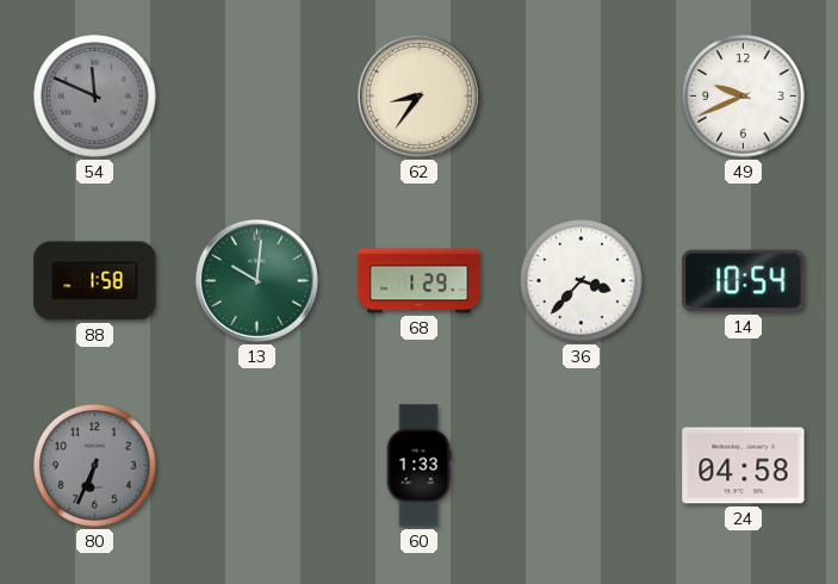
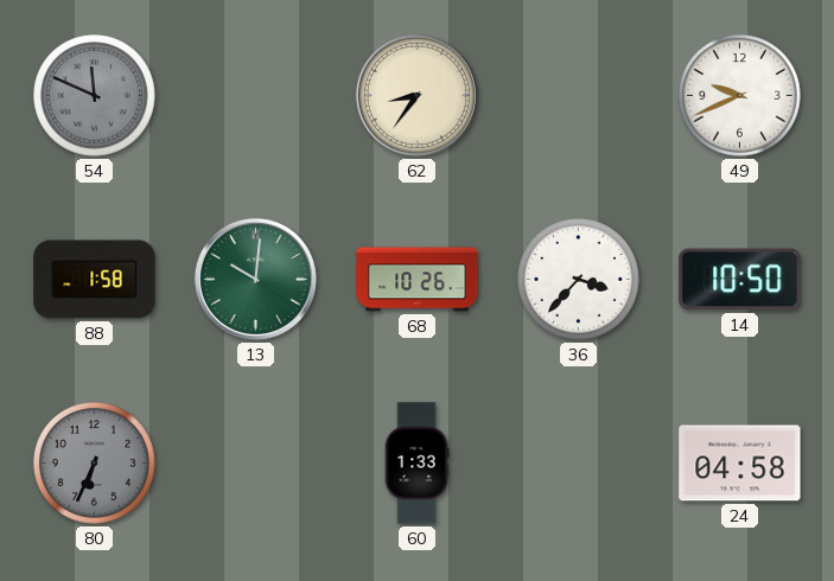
68: 1:29 -> 10:26 (418, 280)
14: 10:54 -> 10:50 (740, 280)
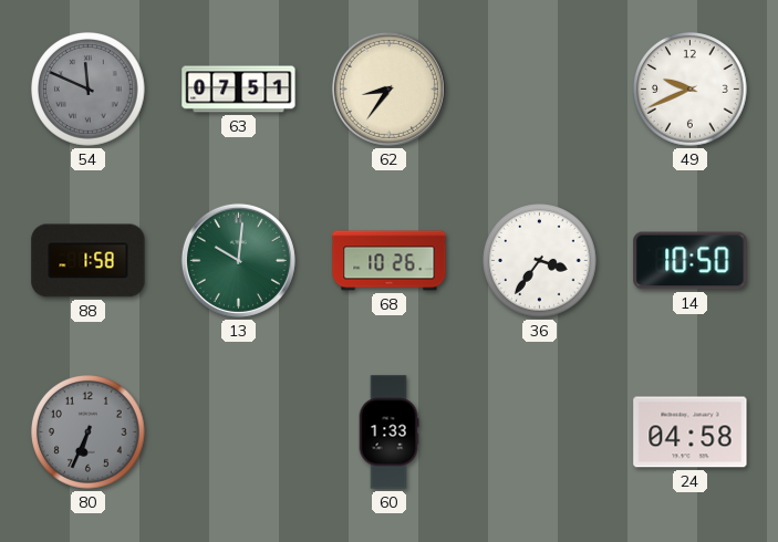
63: none -> 07:51 (239, 90)
36: 3:37 -> 3:36 (540, 261)
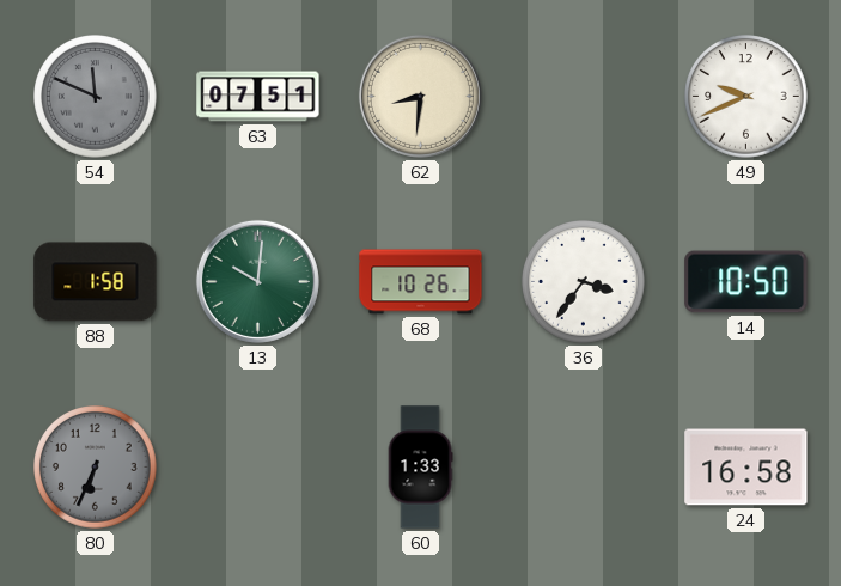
62: 8:36 -> 8:31 (420, 96)
24: 04:58 -> 16:58 (746, 468)
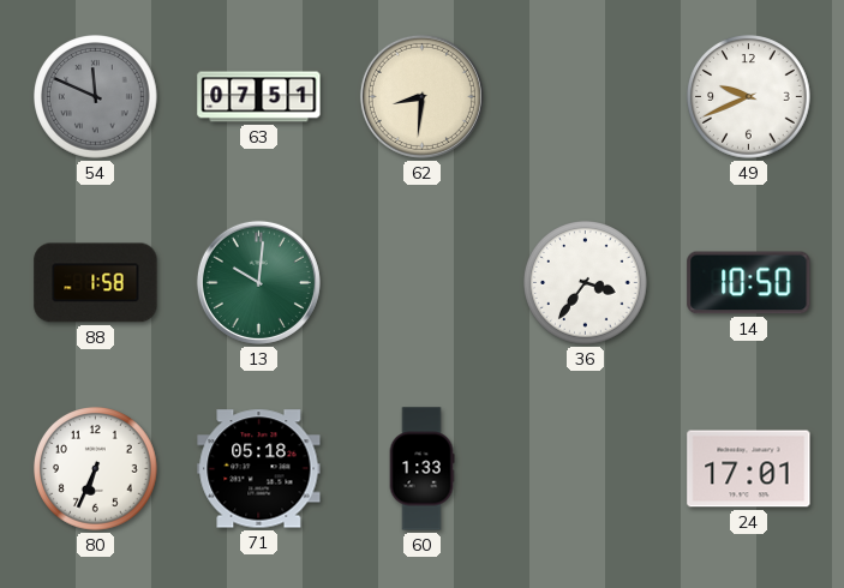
68: 10:26 -> none (421, 282)
80 dial: grey -> white (96, 469)
71: none -> 05:18 (259, 469)
24: 16:58 -> 17:01 (749, 469)
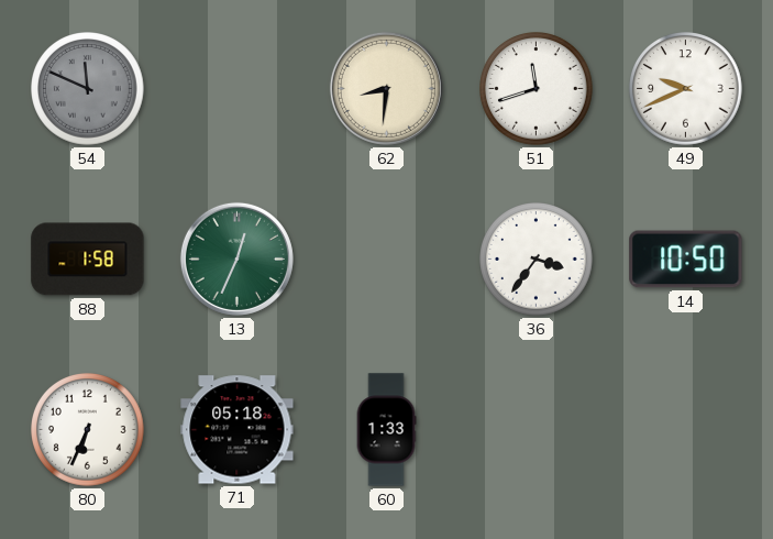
63: 07:51 -> none (259, 97)
51: none -> 11:42 (537, 89)
13: 10:01 -> 12:34 (236, 258)
24: 17:01 -> none (749, 469)
